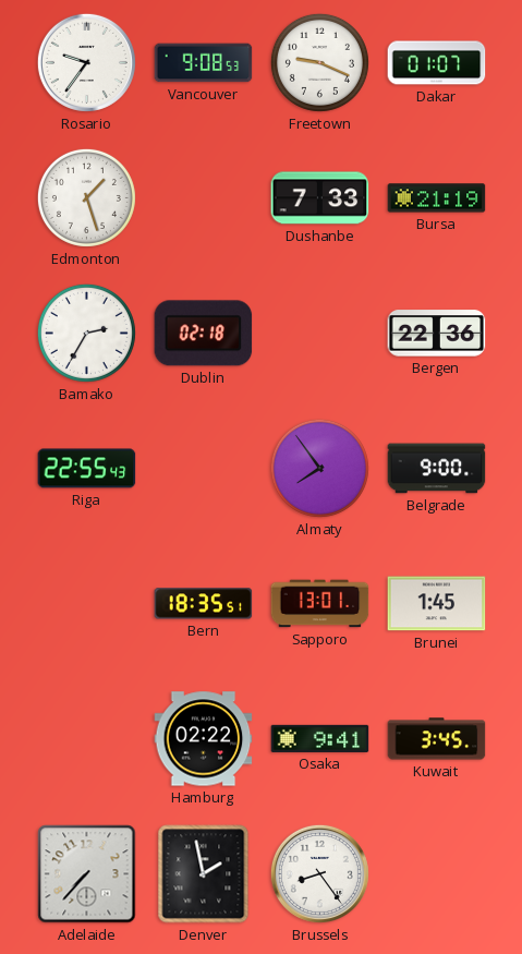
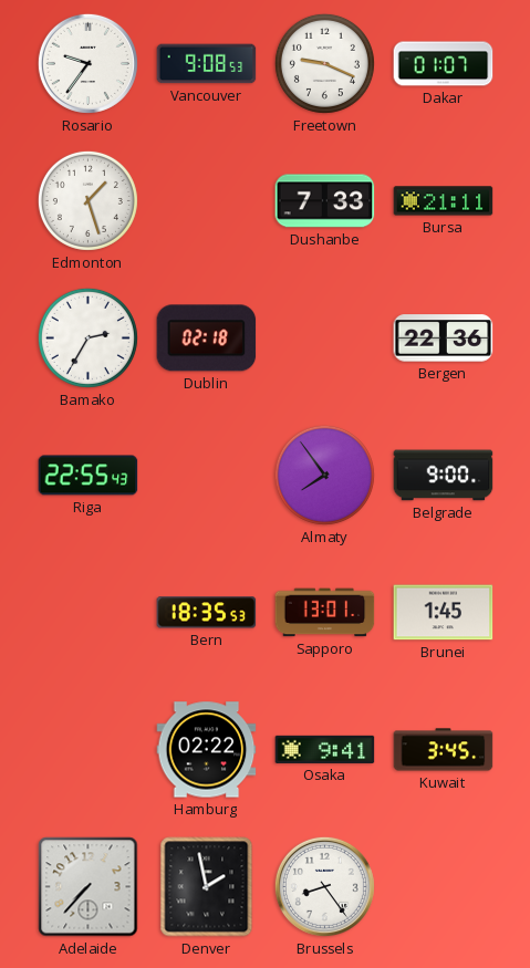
Bursa: 21:19 -> 21:11 (444, 201)
Bern: 18:35:51 -> 18:35:53 (207, 613)
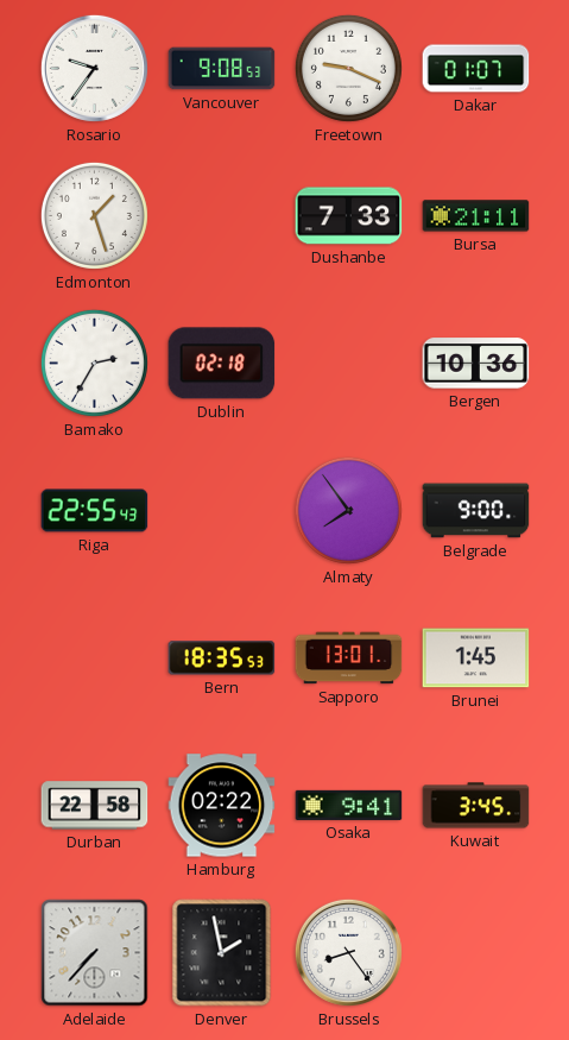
Bergen: 22:36 -> 10:36 (476, 364)
Durban: none -> 22:58 (95, 806)
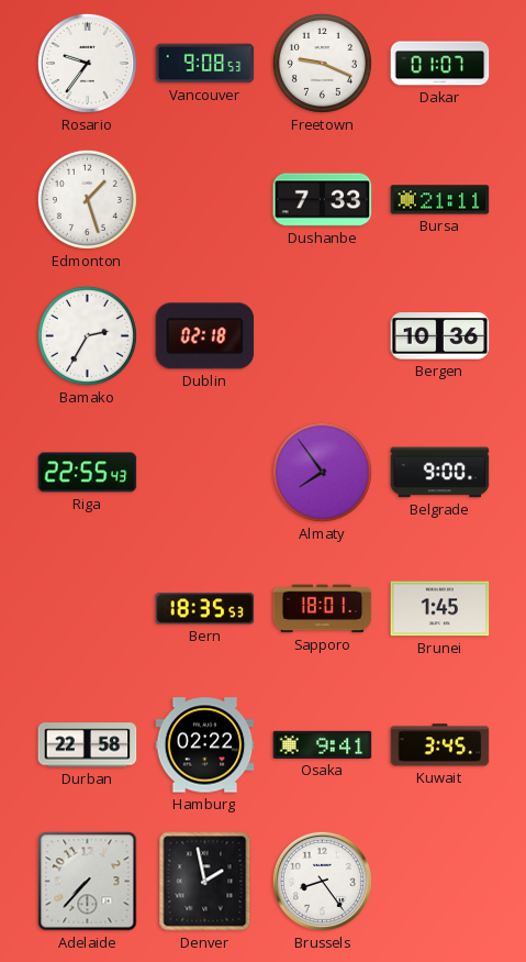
Sapporo: 13:01 -> 18:01 (323, 609)
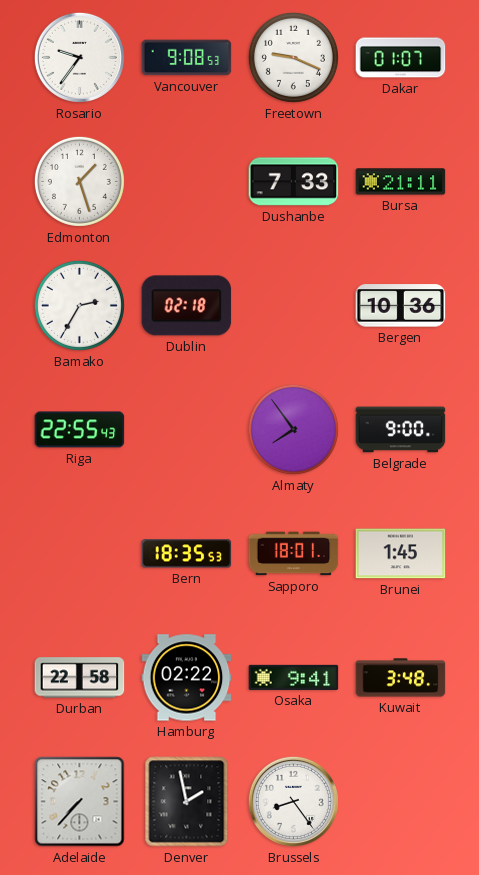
Kuwait: 3:45 -> 3:48 (401, 678)
